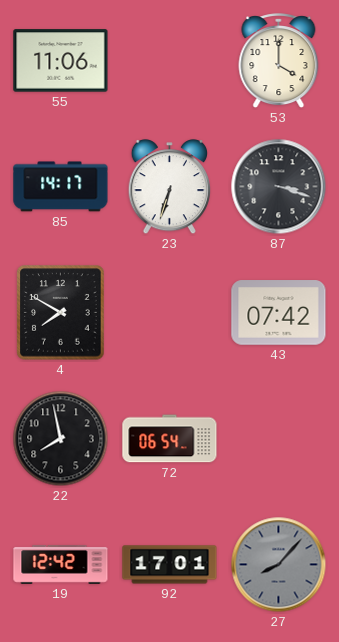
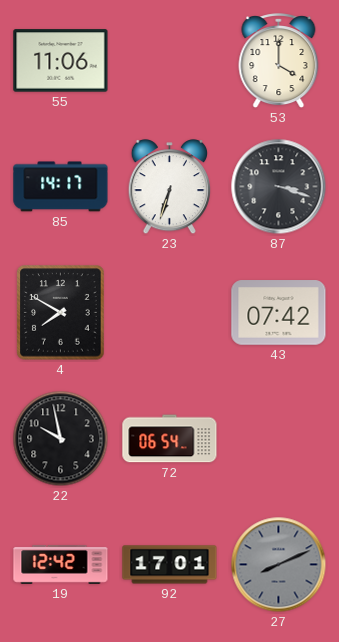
22: 7:58 -> 9:58 (61, 439)
27: 8:07 -> 8:11 (279, 565)
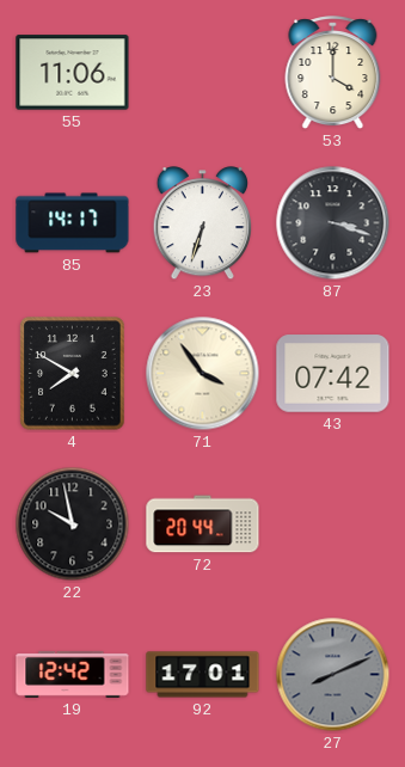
71: none -> 3:54 (203, 374)
72: 06:54 -> 20:44 (203, 524)
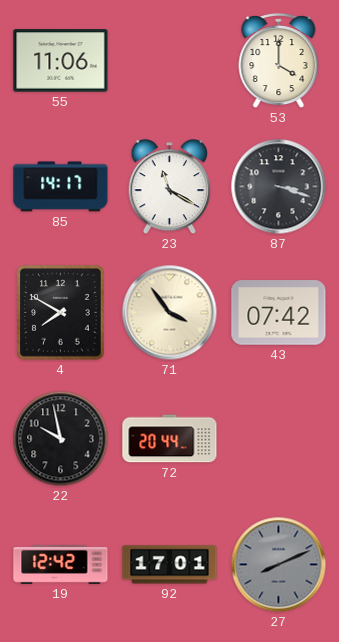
23: 6:33 -> 11:20 (169, 188)
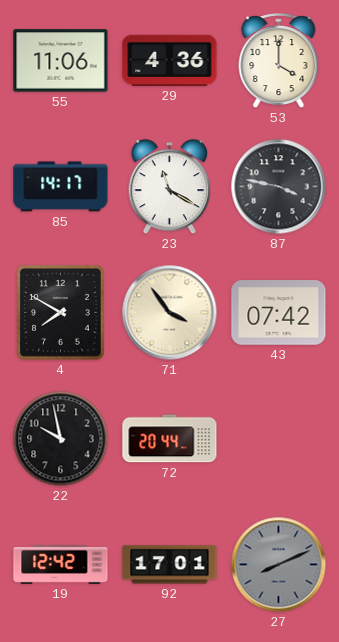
29: none -> 4:36 (170, 60)
87: 3:18 -> 3:47 (279, 187)
